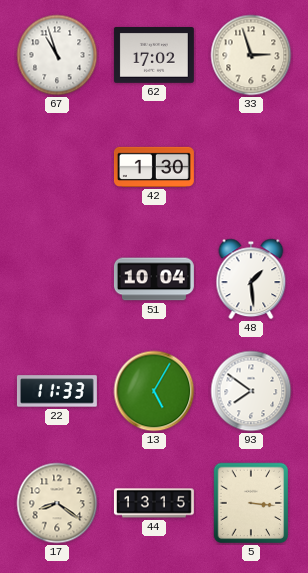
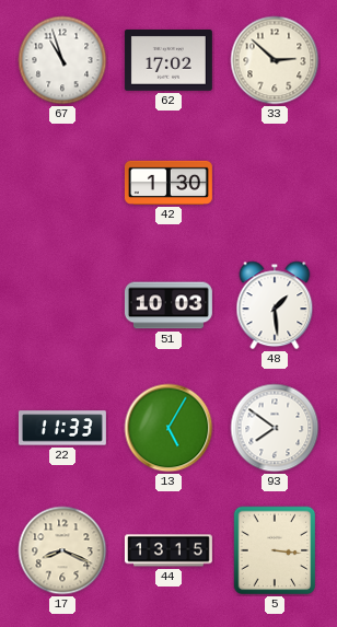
33: 2:57 -> 2:52 (275, 60)
51: 10:04 -> 10:03 (168, 305)
17: 8:21 -> 8:19 (62, 550)
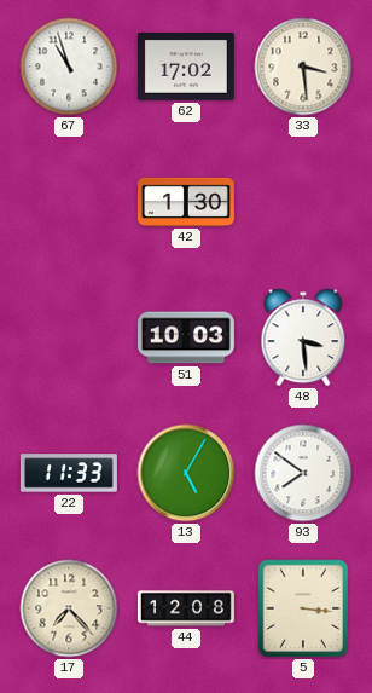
33: 2:52 -> 3:29 (303, 67)
48: 1:29 -> 3:29 (303, 337)
17: 8:19 -> 7:23 (69, 608)
44: 13:15 -> 12:08 (186, 608)
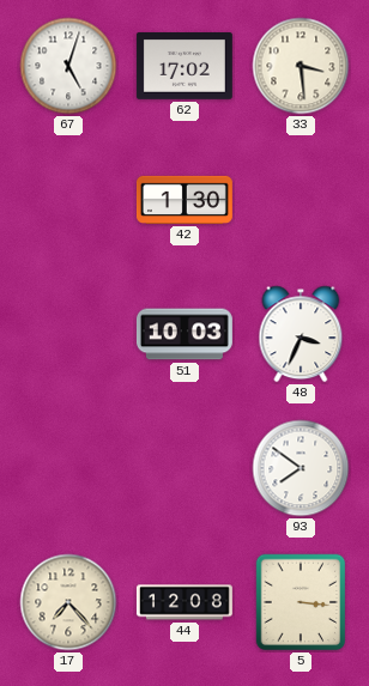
67: 10:57 -> 5:03 (68, 66)
48: 3:29 -> 3:34 (301, 334)
22: 11:33 -> none (69, 473)
13: 5:05 -> none (186, 473)
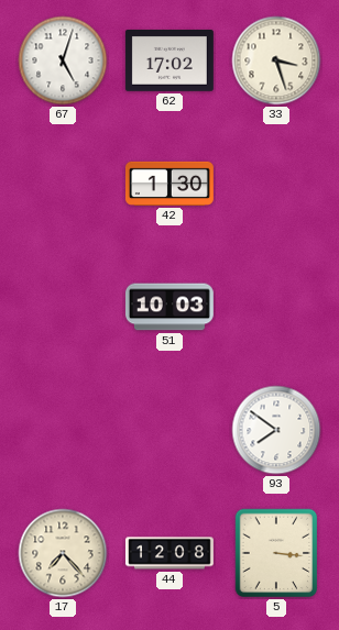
33: 3:29 -> 3:27 (276, 60)
48: 3:34 -> none (301, 334)
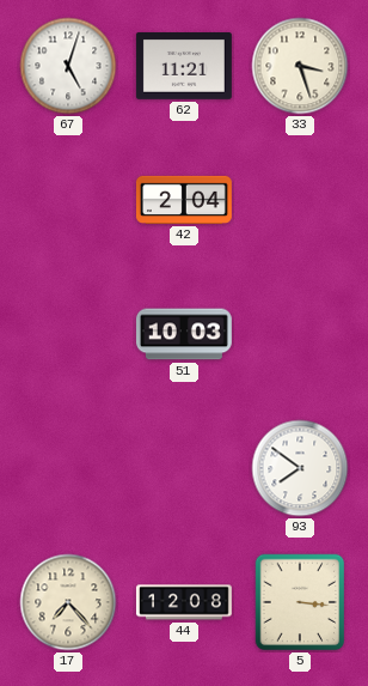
62: 17:02 -> 11:21 (184, 67)
42: 1:30 -> 2:04 (184, 200)
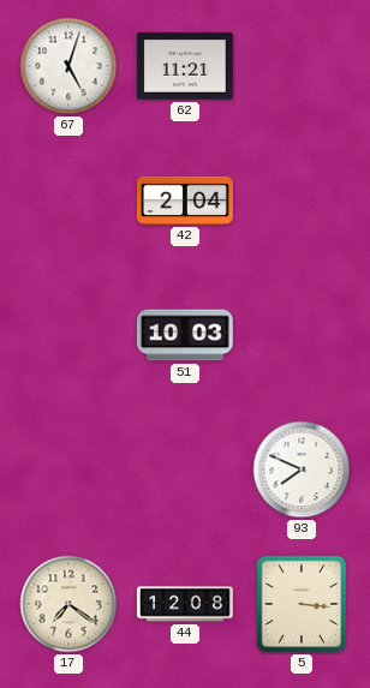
33: 3:27 -> none (300, 66)
93: 7:51 -> 7:49 (302, 469)
17: 7:23 -> 7:21 (68, 604)
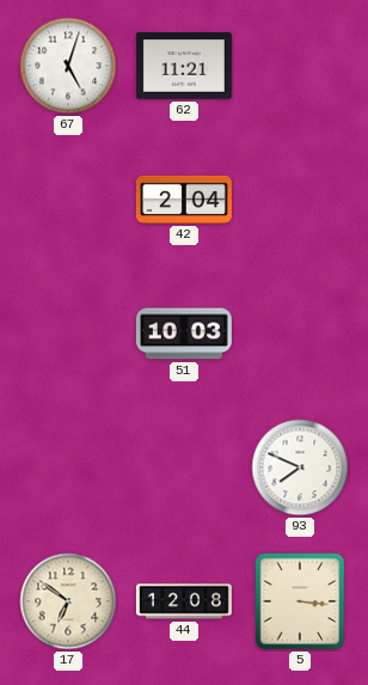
17: 7:21 -> 6:51 (68, 601)
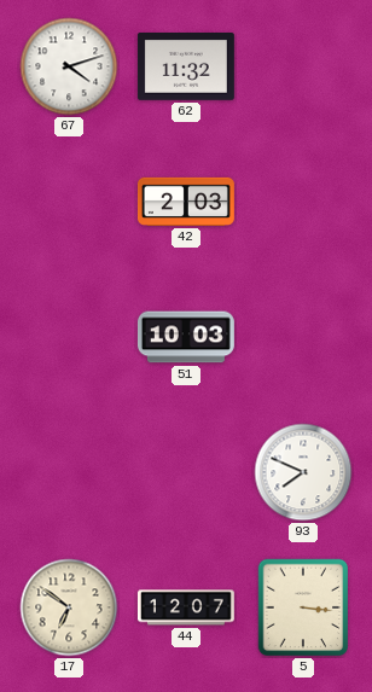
67: 5:03 -> 4:12 (69, 66)
62: 11:21 -> 11:32 (186, 68)
42: 2:04 -> 2:03 (186, 202)
44: 12:08 -> 12:07 (186, 607)
